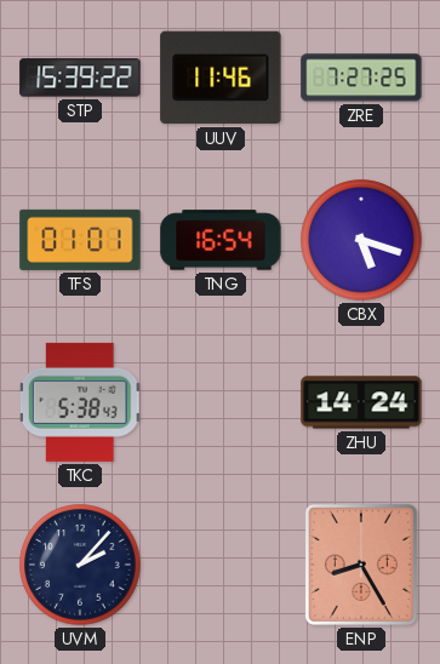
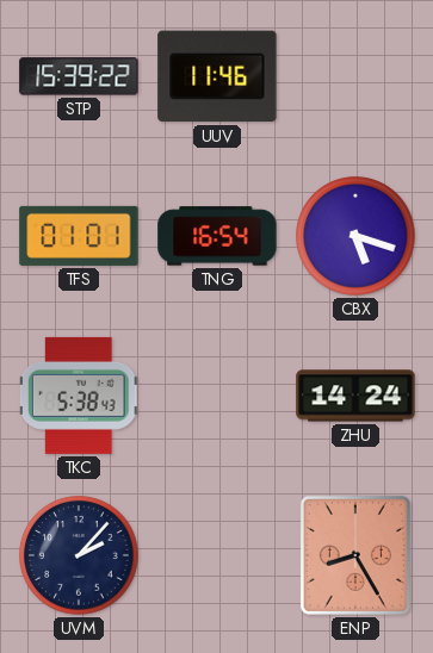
ZRE: 7:27 -> none (361, 78)
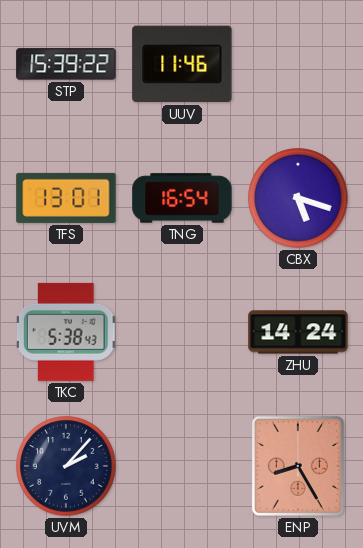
TFS: 01:01 -> 13:01 (66, 198)
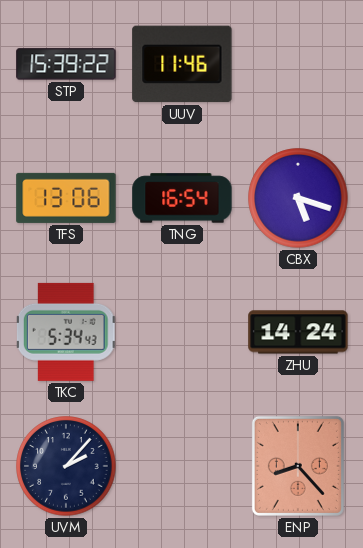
TFS: 13:01 -> 13:06 (66, 198)
TKC: 5:38 -> 5:34 (66, 332)
ENP: 8:25 -> 8:23 (298, 466)
